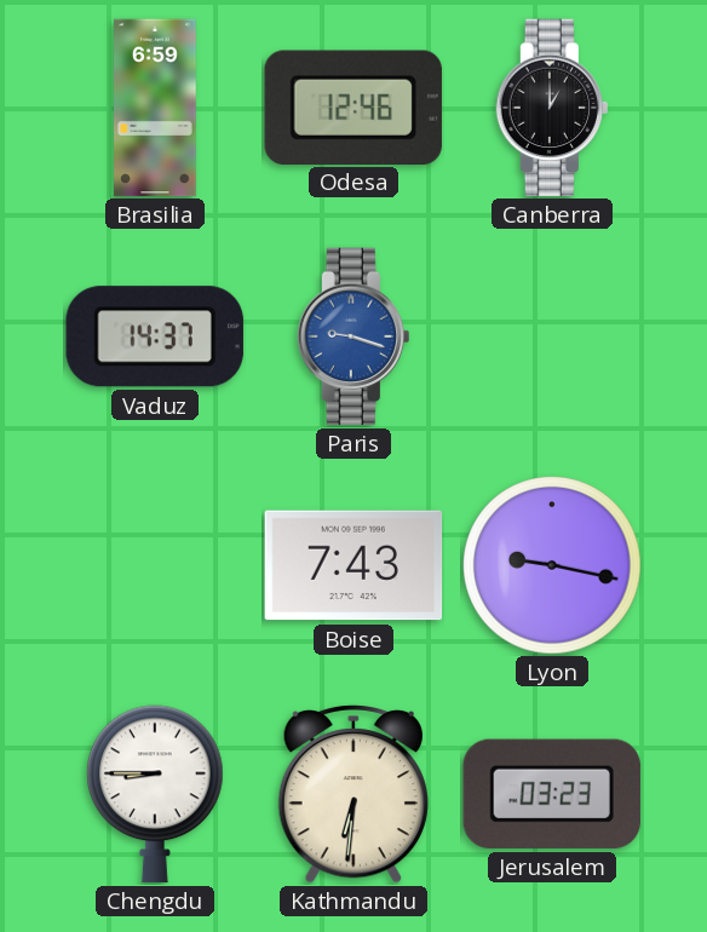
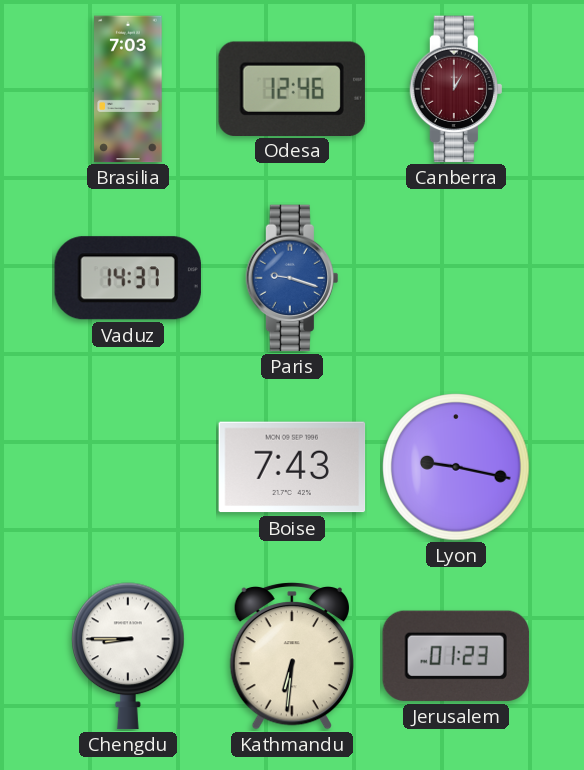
Brasilia: 6:59 -> 7:03 (128, 89)
Canberra dial: black -> burgundy (455, 89)
Jerusalem: 03:23 -> 01:23 (456, 656)
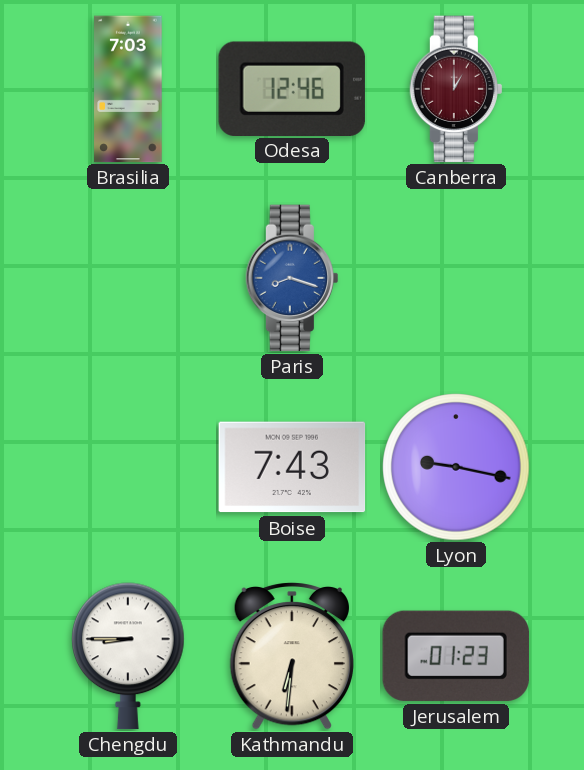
Vaduz: 14:37 -> none (128, 278)
Paris: 9:18 -> 8:18 (291, 278)
